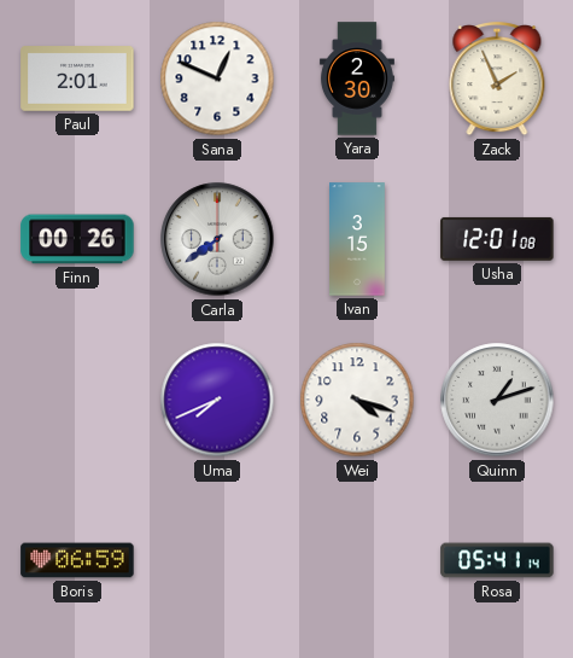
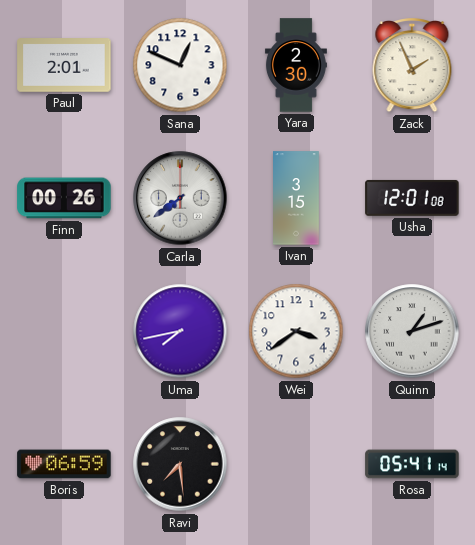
Uma: 7:41 -> 7:43 (180, 331)
Wei: 4:18 -> 3:39 (296, 331)
Ravi: none -> 7:29 (180, 464)
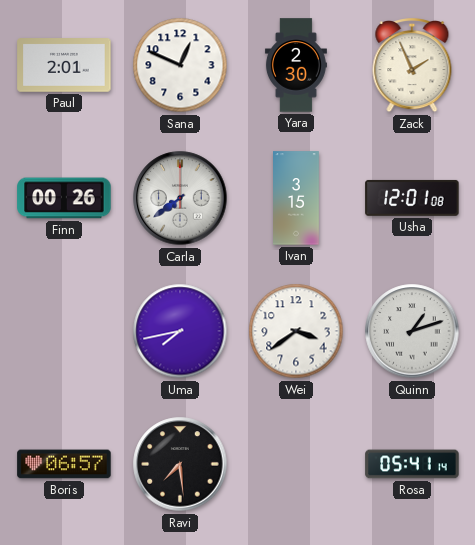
Boris: 06:59 -> 06:57 (64, 464)
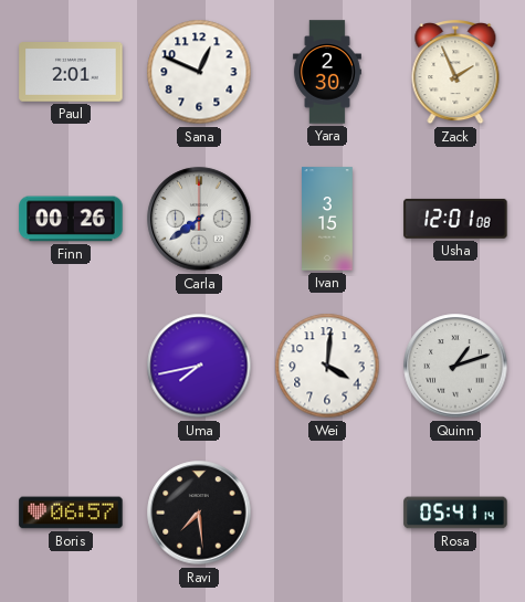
Wei: 3:39 -> 4:01 (327, 366)
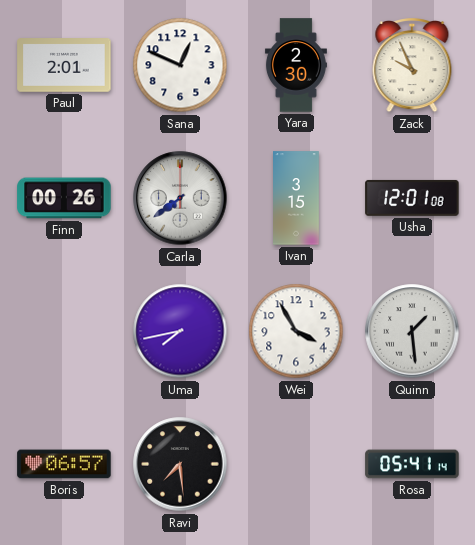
Zack: 1:56 -> 9:56 (412, 66)
Wei: 4:01 -> 3:55 (296, 331)
Quinn: 1:12 -> 1:29 (412, 331)
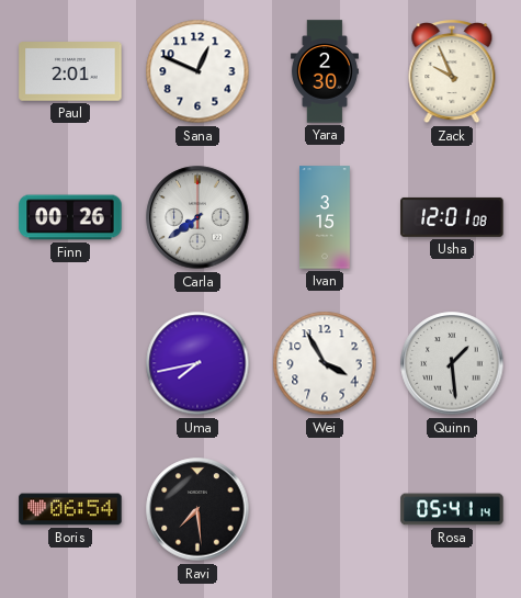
Boris: 06:57 -> 06:54 (70, 509)
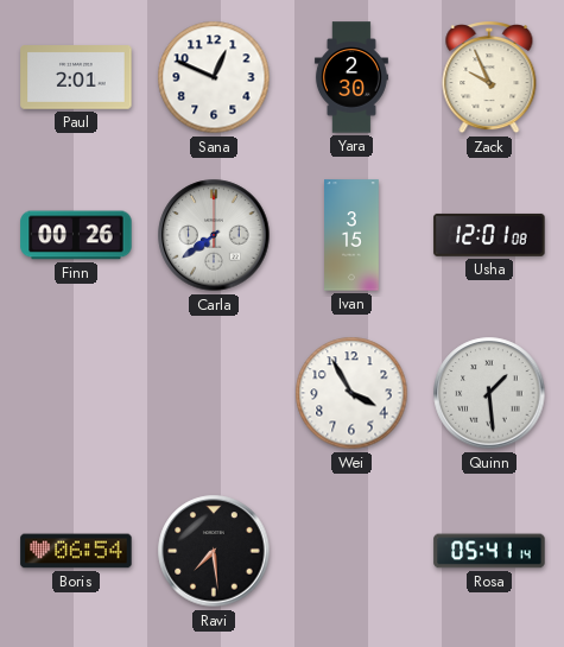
Uma: 7:43 -> none (197, 363)
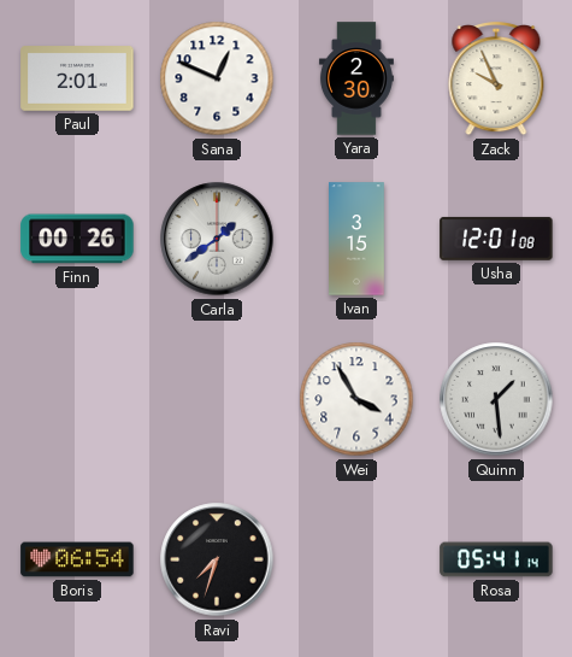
Carla: 7:39 -> 1:39 (217, 239)
Ravi: 7:29 -> 7:33 (217, 559)
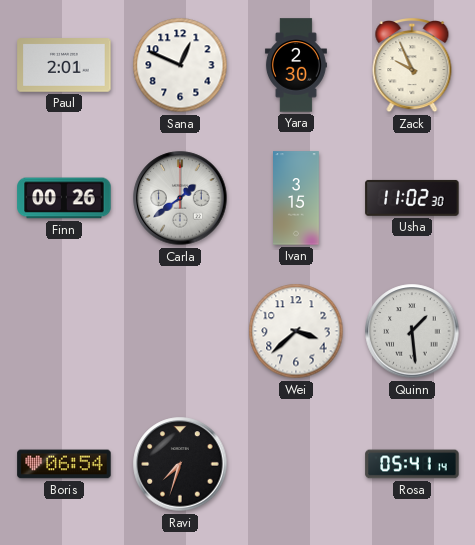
Usha: 12:01 -> 11:02 (412, 198)
Wei: 3:55 -> 3:38 (296, 331)
